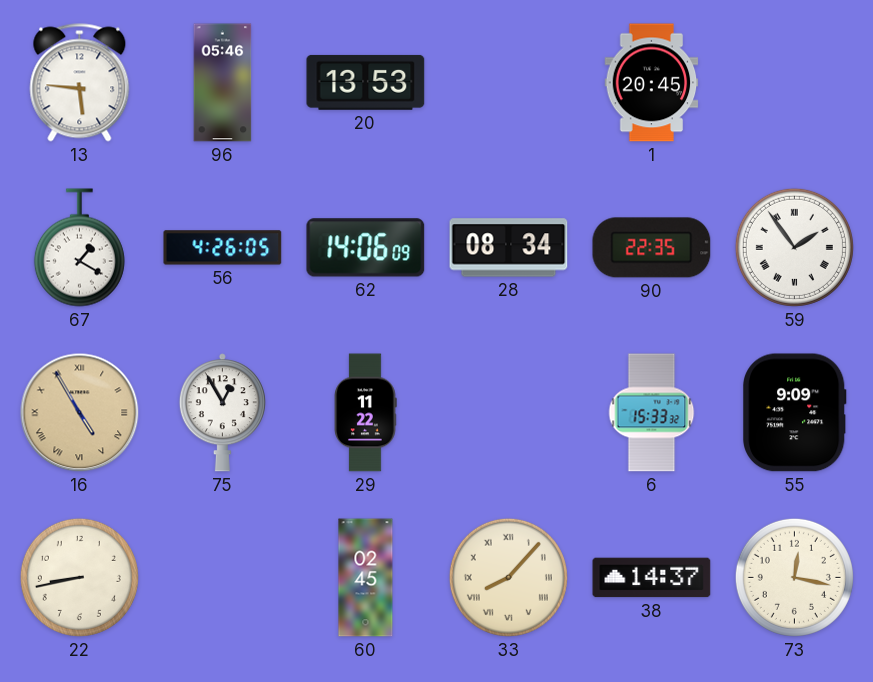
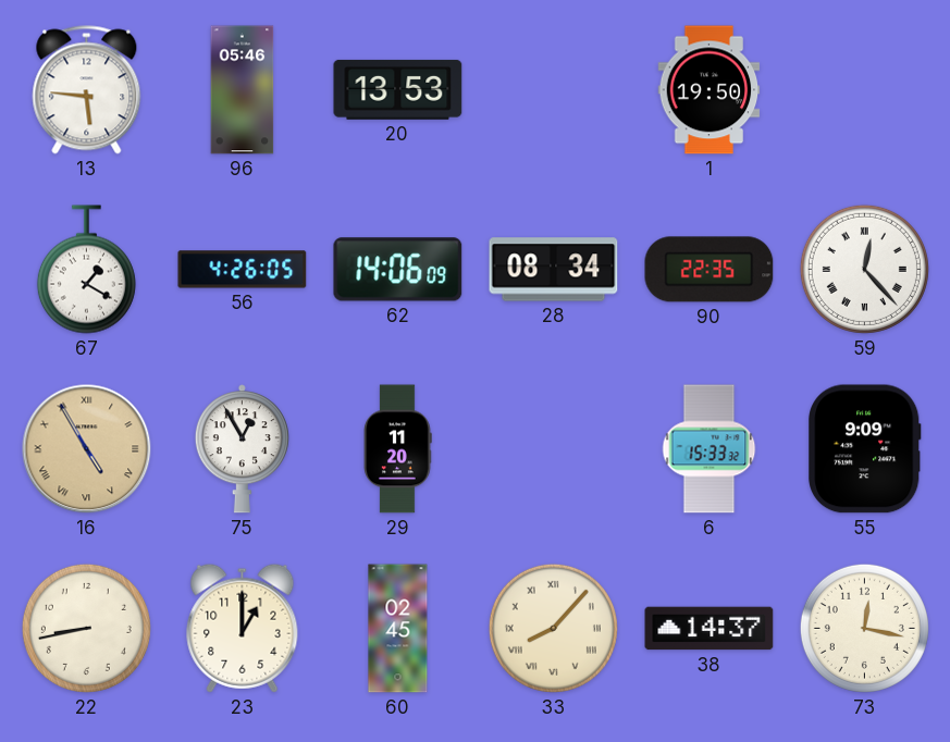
1: 20:45 -> 19:50 (710, 90)
59: 1:54 -> 12:23 (864, 269)
29: 11:22 -> 11:20 (397, 449)
23: none -> 1:00 (243, 628)
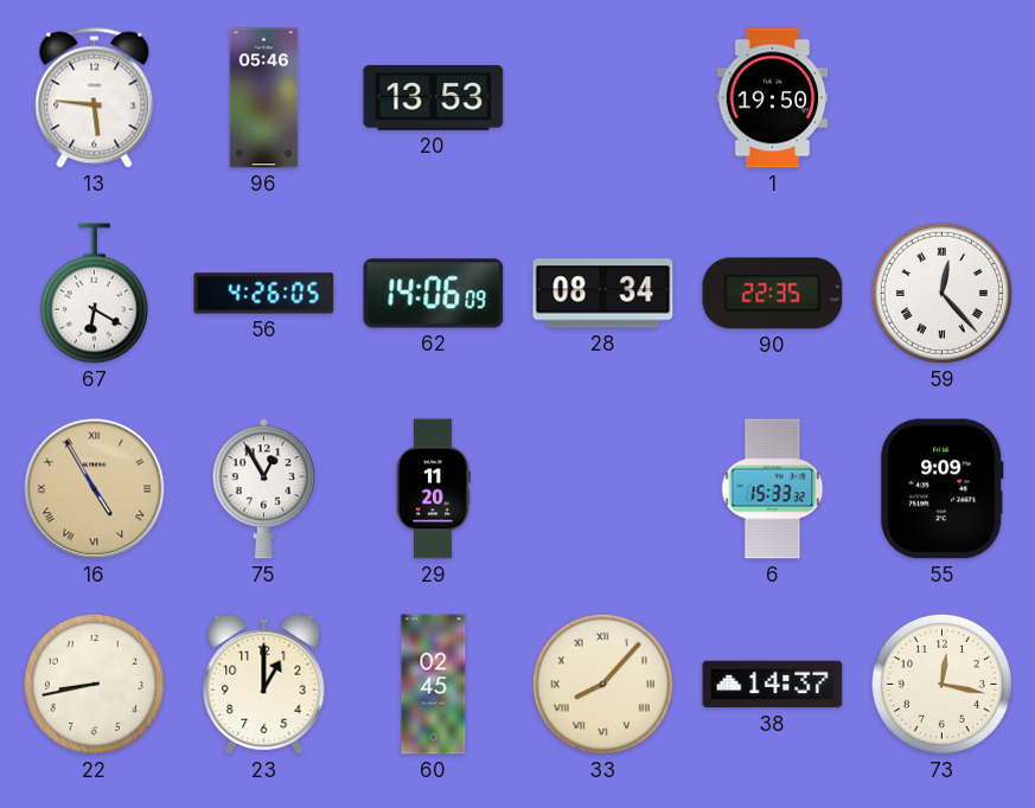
67: 1:20 -> 6:20 (94, 294)
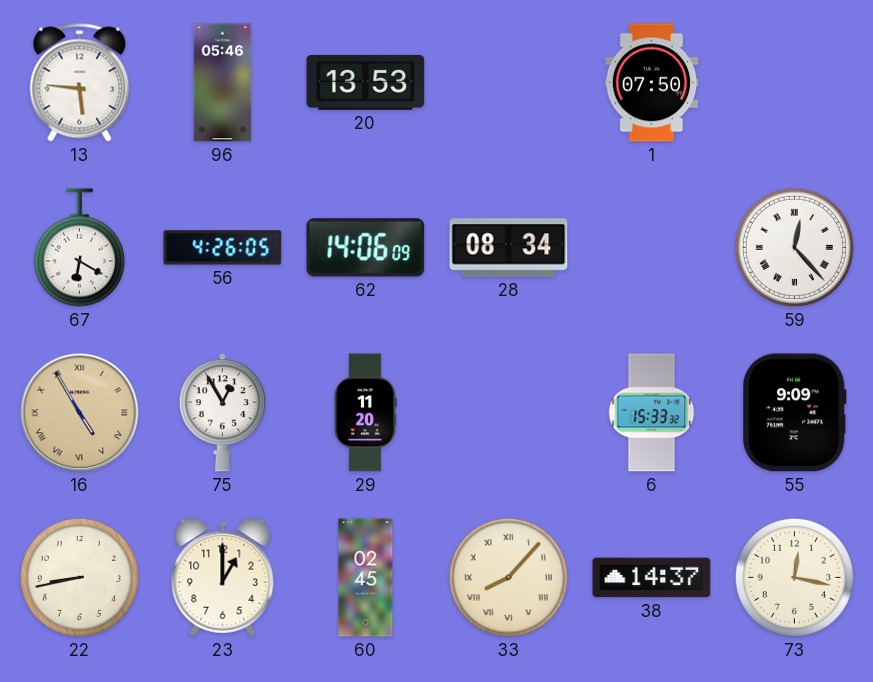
1: 19:50 -> 07:50 (652, 83)
90: 22:35 -> none (773, 294)
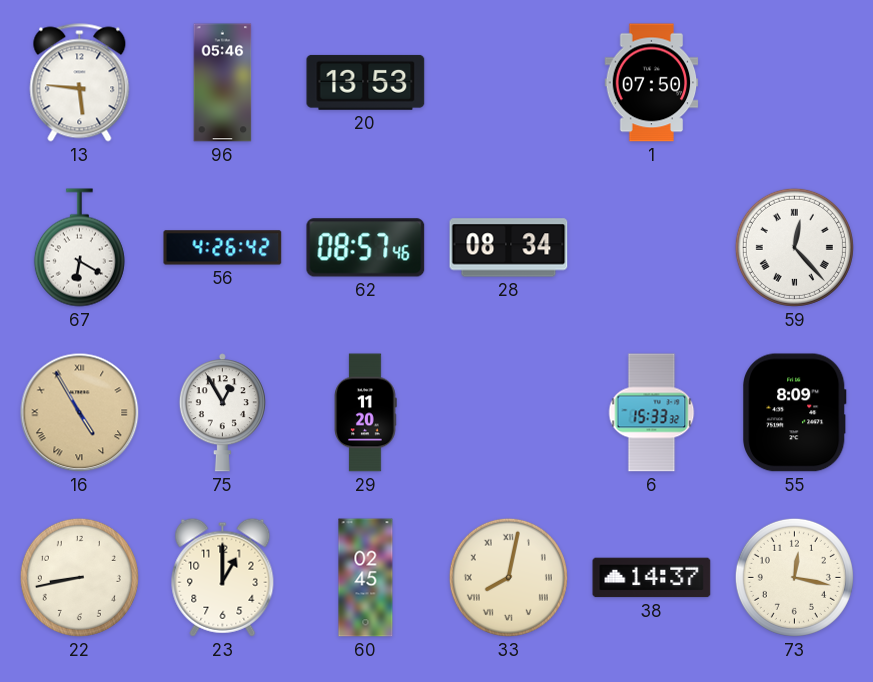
56: 4:26:05 -> 4:26:42 (223, 248)
62: 14:06 -> 08:57 (366, 248)
55: 9:09 -> 8:09 (795, 413)
33: 8:07 -> 8:02 (508, 577)
